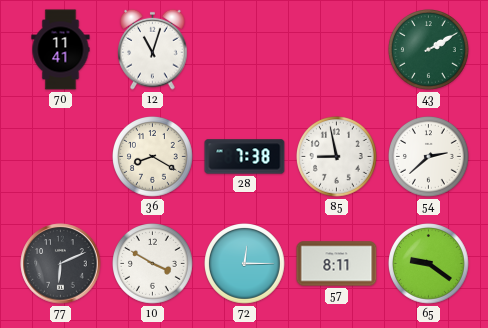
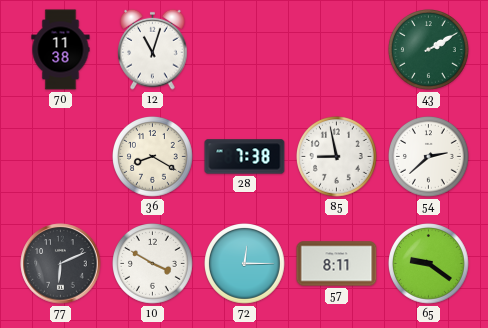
70: 11:41 -> 11:38 (61, 50)
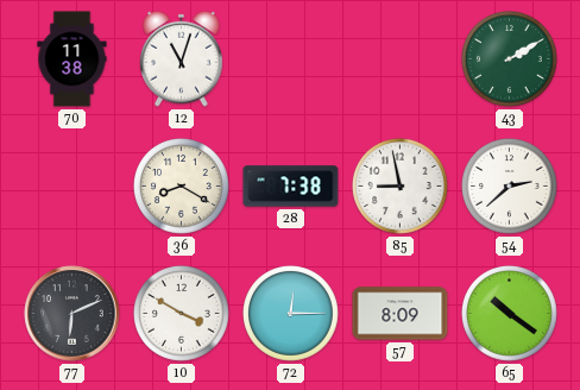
57: 8:11 -> 8:09 (401, 314)
65: 9:21 -> 10:21 (510, 314)
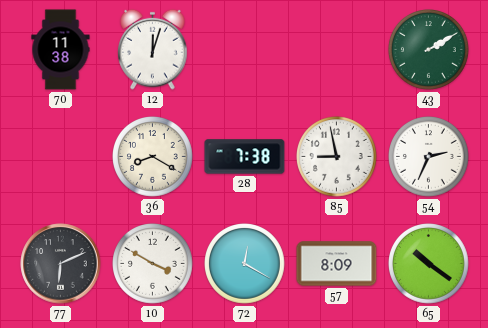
12: 11:03 -> 12:03 (153, 49)
54: 2:38 -> 2:34 (429, 157)
72: 12:15 -> 12:20 (245, 264)
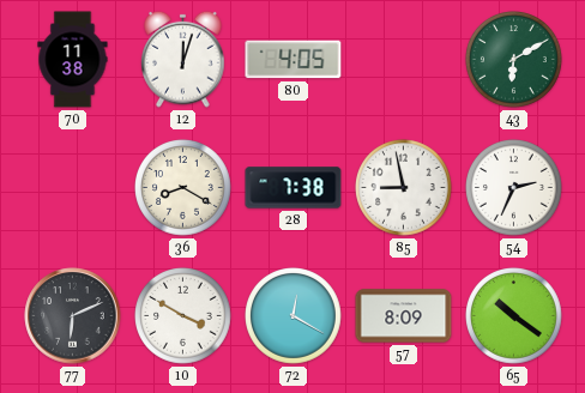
80: none -> 4:05 (294, 60)
43: 2:10 -> 6:10 (514, 60)
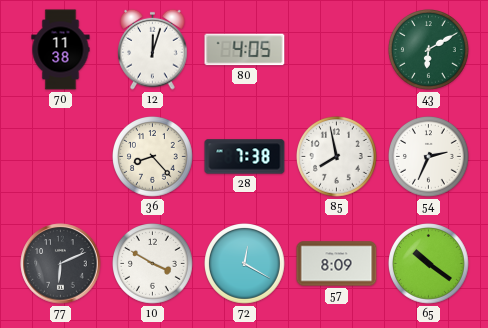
36: 8:20 -> 8:23 (153, 157)
85: 8:58 -> 7:58 (337, 157)
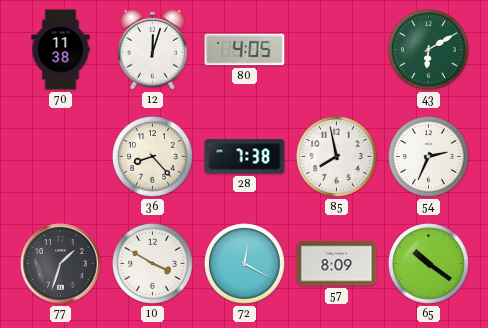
77: 6:11 -> 1:33 (61, 264)
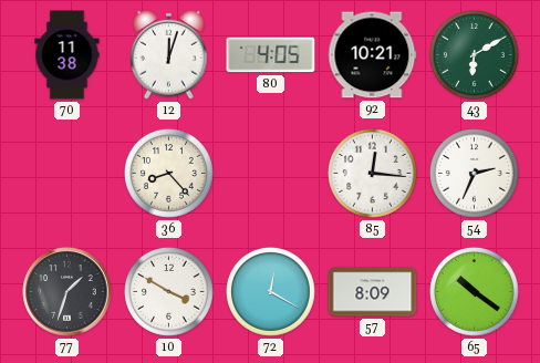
92: none -> 10:21 (372, 55)
28: 7:38 -> none (245, 157)
85: 7:58 -> 12:16 (373, 174)
